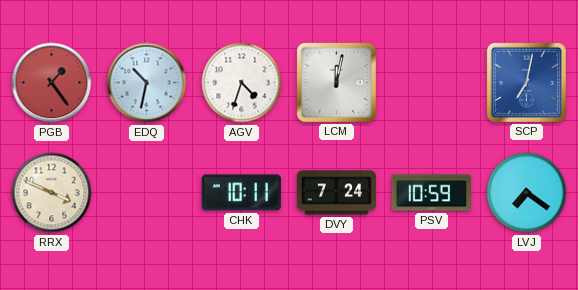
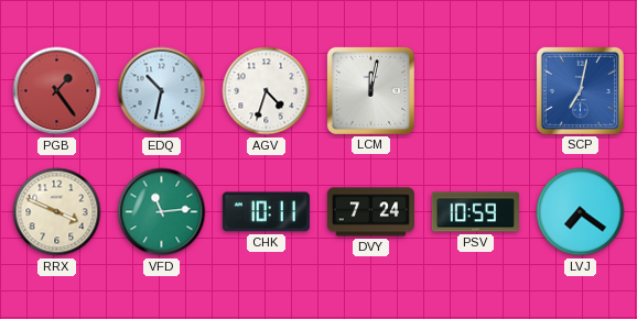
VFD: none -> 11:14 (162, 212)
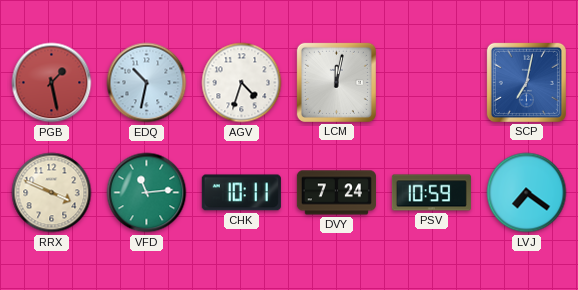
PGB: 1:24 -> 1:28 (52, 83)
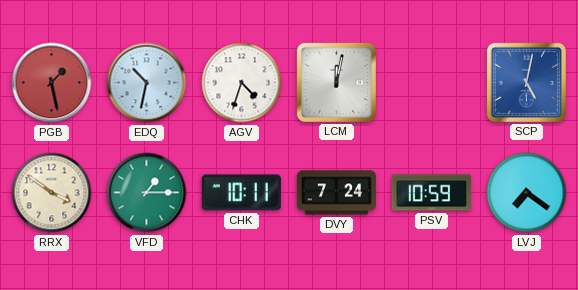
SCP: 7:02 -> 5:02 (526, 82)
RRX: 3:49 -> 3:51 (52, 193)
VFD: 11:14 -> 1:15 (147, 193)
